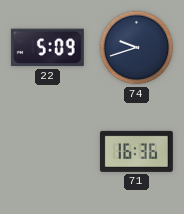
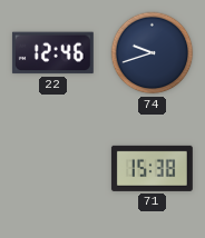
22: 5:09 -> 12:46 (52, 53)
71: 16:36 -> 15:38 (152, 168)
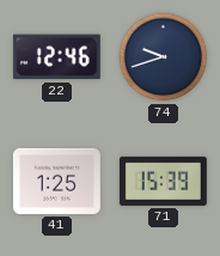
41: none -> 1:25 (56, 181)
71: 15:38 -> 15:39 (163, 181)
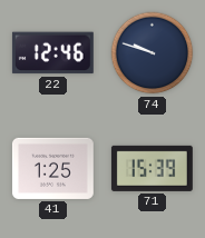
74: 9:42 -> 9:48 (153, 53)
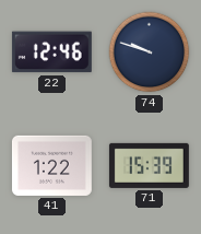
41: 1:25 -> 1:22 (51, 165)
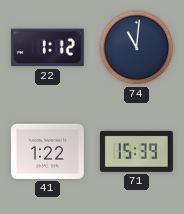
22: 12:46 -> 1:12 (47, 48)
74: 9:48 -> 11:01 (137, 48)
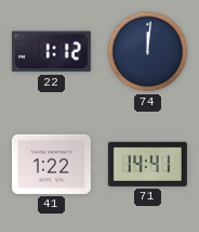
74: 11:01 -> 12:01 (148, 52)
71: 15:39 -> 14:41 (147, 164)
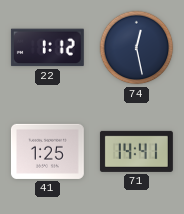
74: 12:01 -> 12:28 (137, 48)
41: 1:22 -> 1:25 (47, 151)
